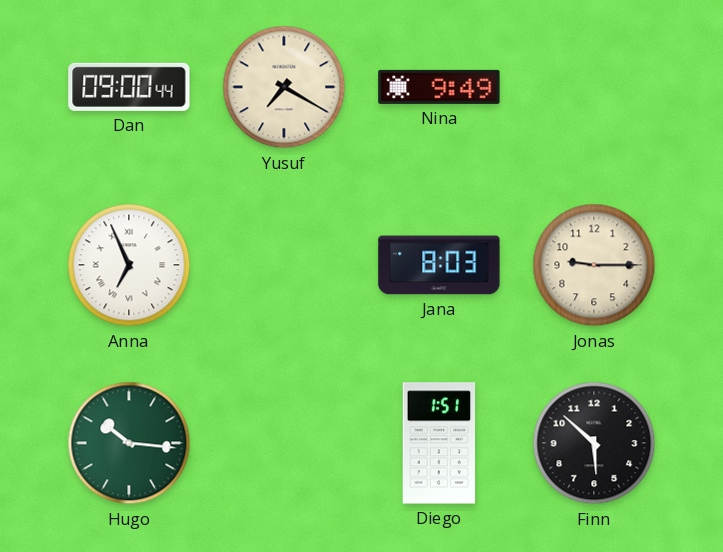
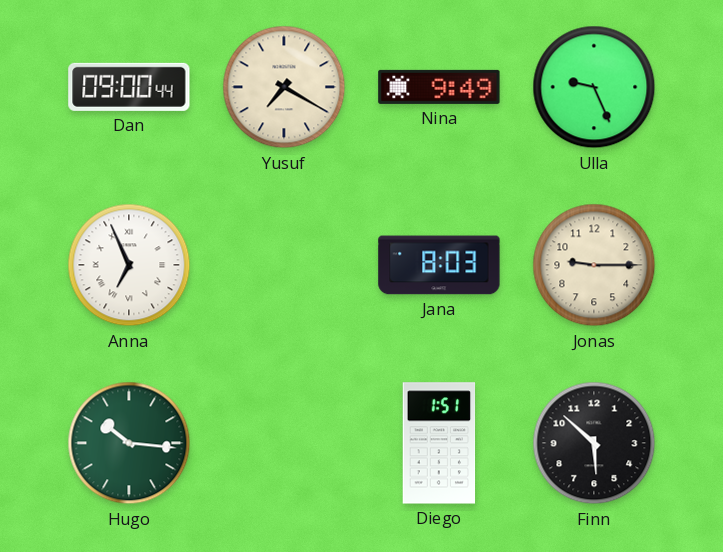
Ulla: none -> 9:26 (594, 87)
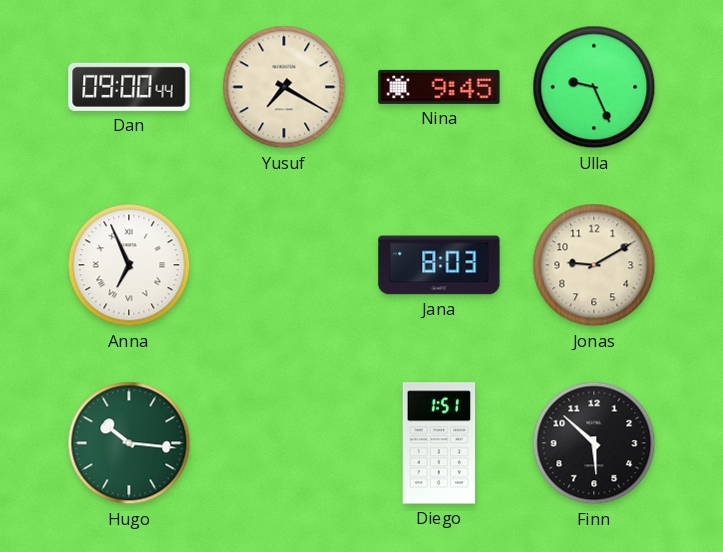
Nina: 9:49 -> 9:45 (439, 87)
Jonas: 9:15 -> 9:10 (594, 265)
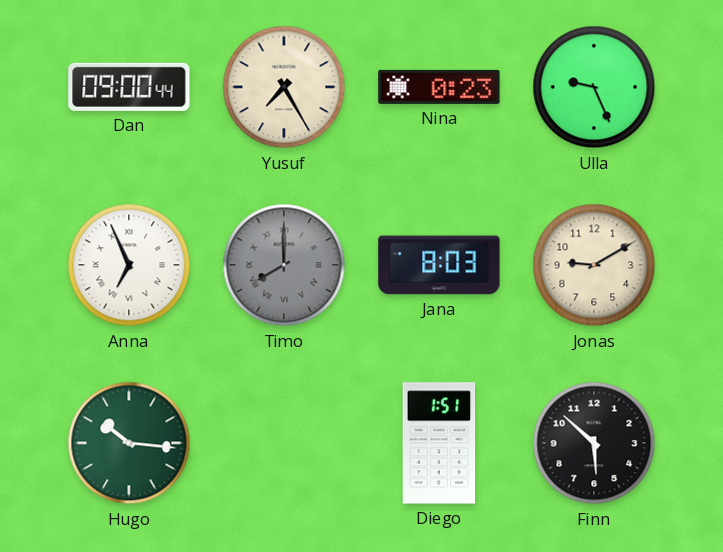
Yusuf: 7:20 -> 7:25 (284, 87)
Nina: 9:45 -> 0:23 (439, 87)
Timo: none -> 8:00 (284, 265)
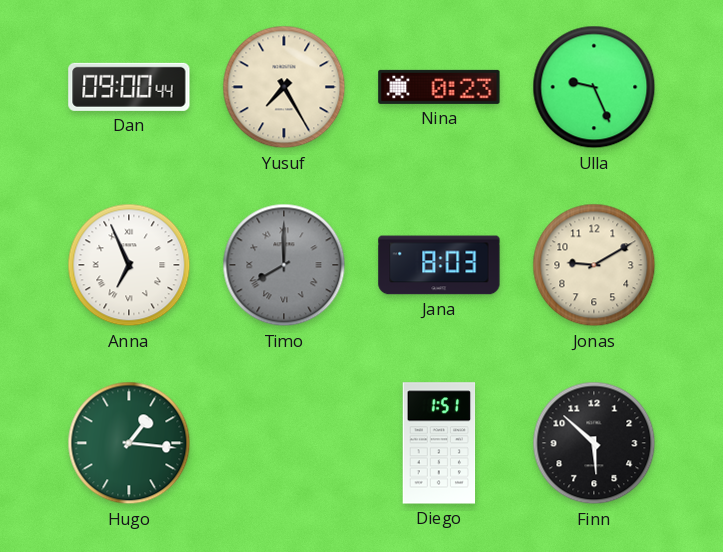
Hugo: 10:16 -> 1:16 (129, 443)
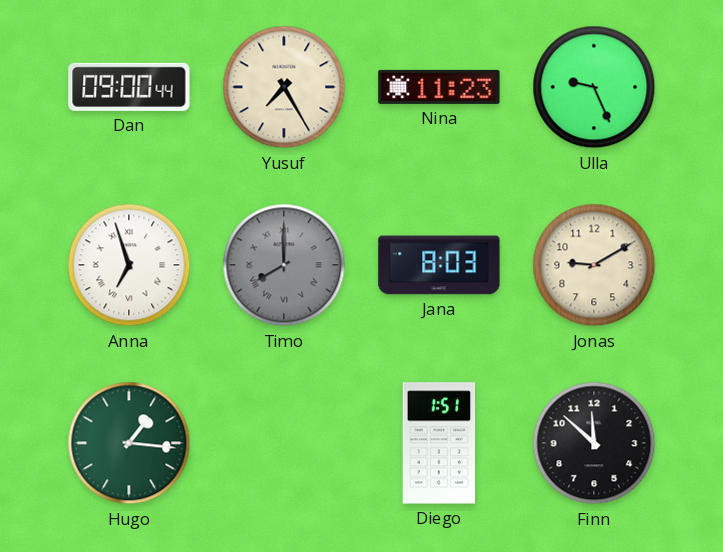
Nina: 0:23 -> 11:23 (439, 87)
Anna: 6:56 -> 6:57 (129, 265)
Finn: 5:52 -> 11:52 (594, 443)
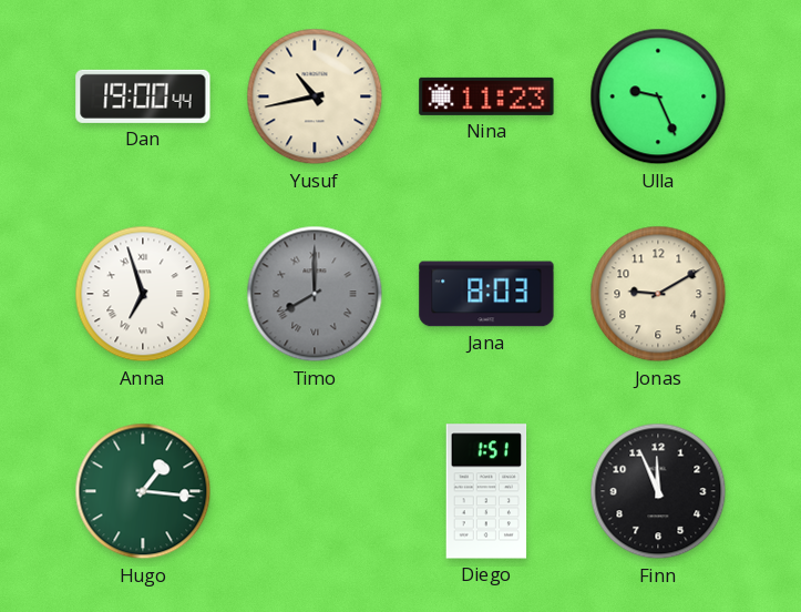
Dan: 09:00 -> 19:00 (143, 96)
Yusuf: 7:25 -> 10:43 (315, 96)
Finn: 11:52 -> 11:56 (658, 491)
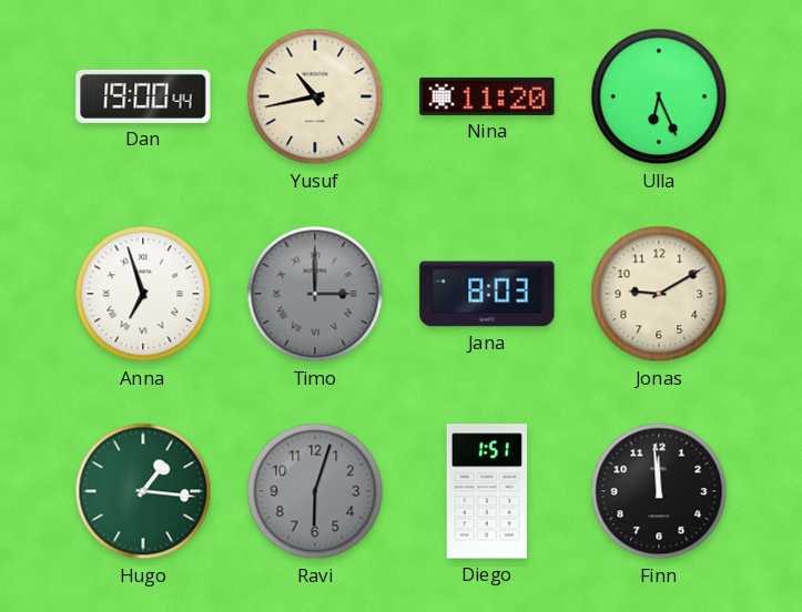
Nina: 11:23 -> 11:20 (487, 96)
Ulla: 9:26 -> 6:26 (659, 96)
Timo: 8:00 -> 3:00 (315, 294)
Ravi: none -> 6:03 (315, 491)
Finn: 11:56 -> 11:59 (659, 491)
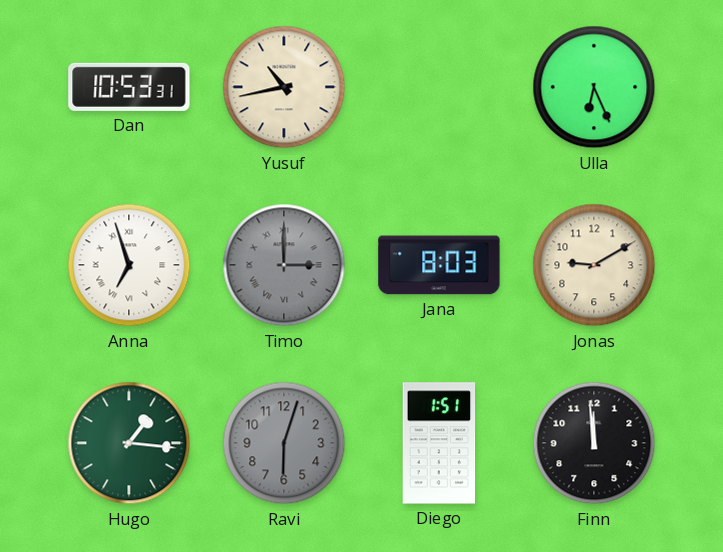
Dan: 19:00 -> 10:53 (129, 87)
Nina: 11:20 -> none (487, 96)
